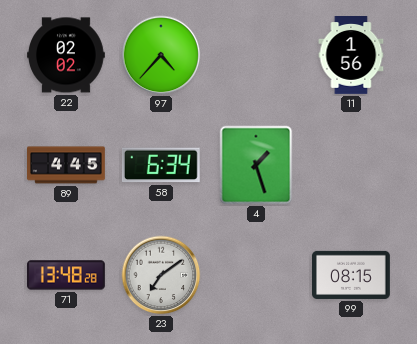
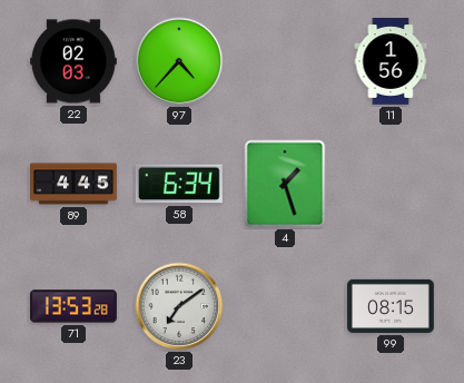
22: 02:02 -> 02:03 (75, 61)
71: 13:48 -> 13:53 (75, 306)
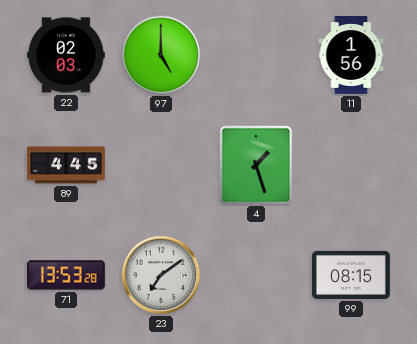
97: 4:37 -> 5:00 (161, 55)
58: 6:34 -> none (179, 184)
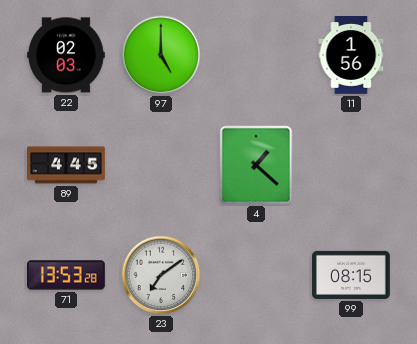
4: 1:27 -> 1:22 (256, 165)
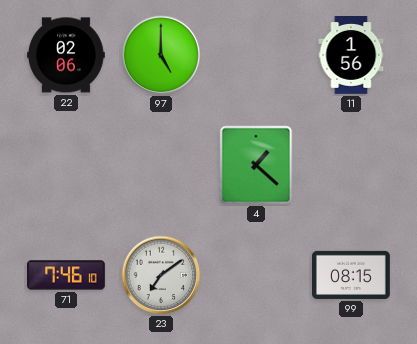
22: 02:03 -> 02:06 (67, 55)
89: 4:45 -> none (67, 165)
71: 13:53 -> 7:46 (67, 275)
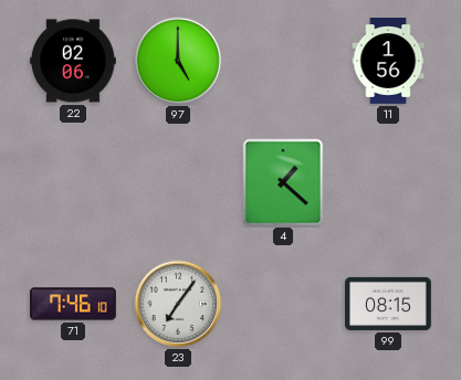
23: 7:09 -> 7:06 (178, 304)
